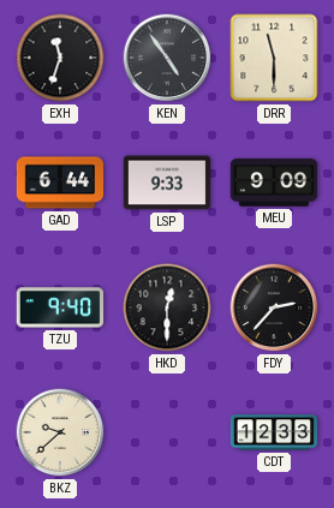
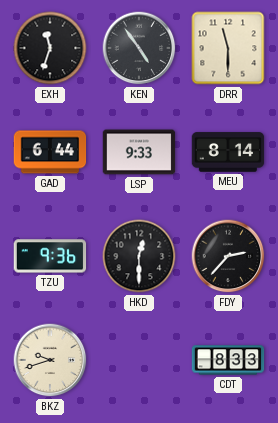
MEU: 9:09 -> 8:14 (228, 152)
TZU: 9:40 -> 9:36 (50, 256)
BKZ: 9:38 -> 9:42 (50, 360)
CDT: 12:33 -> 8:33 (228, 360)
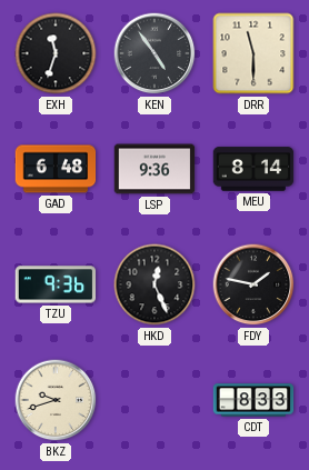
GAD: 6:44 -> 6:48 (56, 169)
LSP: 9:33 -> 9:36 (154, 169)
HKD: 12:30 -> 12:26 (154, 284)
FDY: 2:37 -> 1:47 (253, 284)
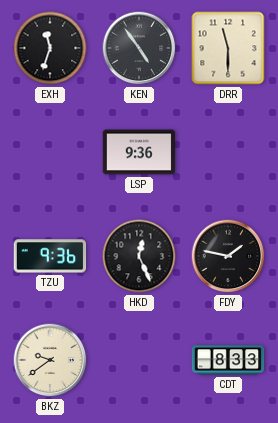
GAD: 6:48 -> none (56, 169)
MEU: 8:14 -> none (253, 169)
BKZ: 9:42 -> 9:39 (50, 360)
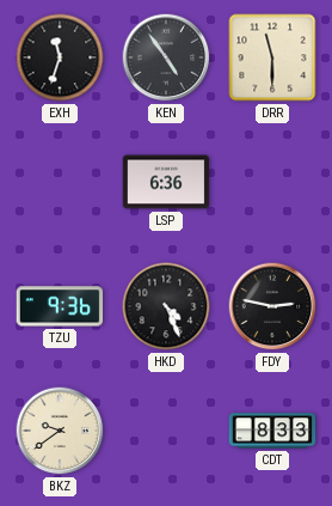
LSP: 9:36 -> 6:36 (166, 182)
HKD: 12:26 -> 4:26 (166, 306)
FDY: 1:47 -> 2:47 (272, 306)
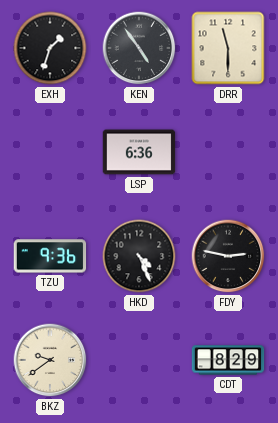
EXH: 11:33 -> 1:33 (50, 48)
CDT: 8:33 -> 8:29 (228, 360)
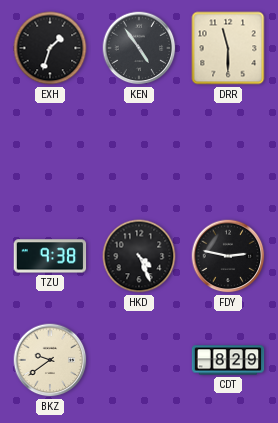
LSP: 6:36 -> none (139, 152)
TZU: 9:36 -> 9:38 (50, 256)
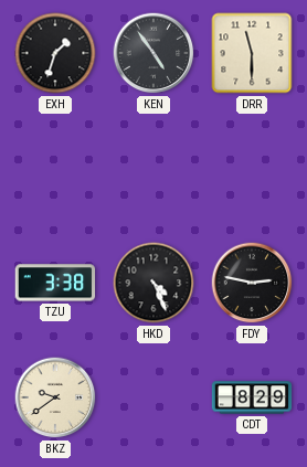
TZU: 9:38 -> 3:38 (55, 283)
